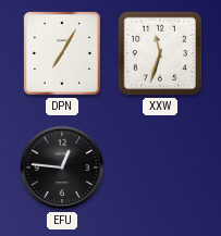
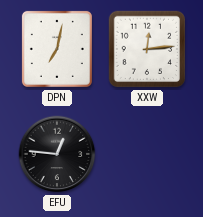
DPN: 7:05 -> 7:02 (57, 49)
XXW: 11:33 -> 12:14 (147, 49)
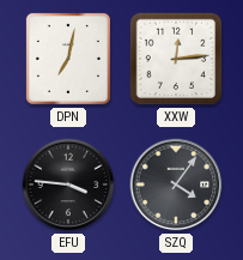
EFU: 12:46 -> 3:46 (68, 185)
SZQ: none -> 4:06 (176, 185)
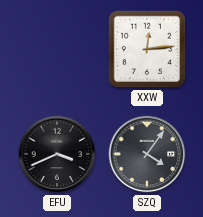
DPN: 7:02 -> none (68, 59)
EFU: 3:46 -> 3:41 (57, 154)
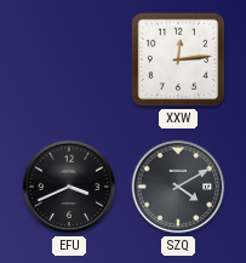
SZQ: 4:06 -> 4:10 (178, 187)
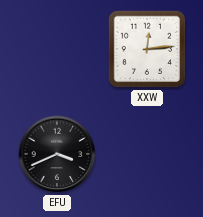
SZQ: 4:10 -> none (178, 187)
